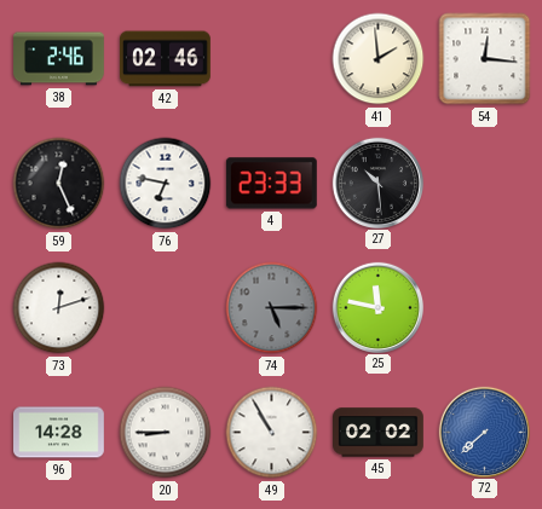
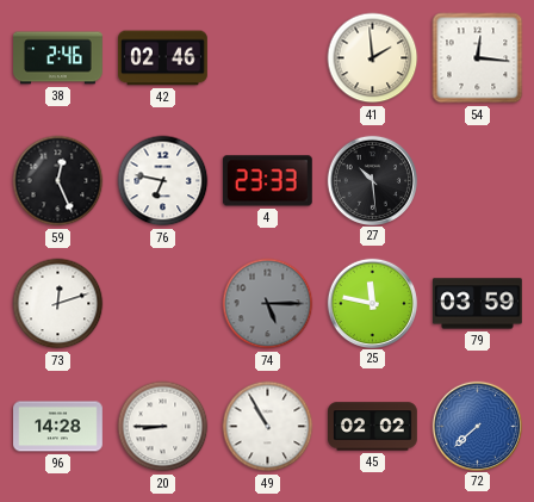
79: none -> 03:59 (477, 304)
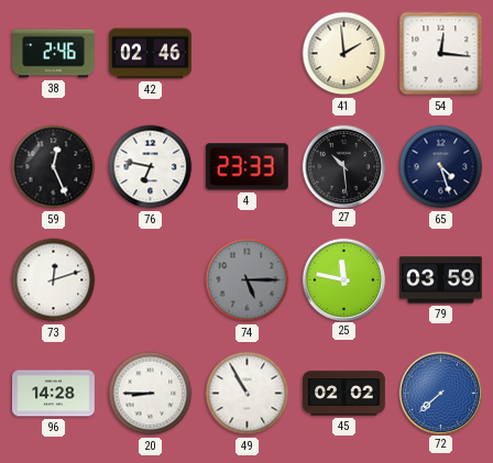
65: none -> 4:27 (441, 167)
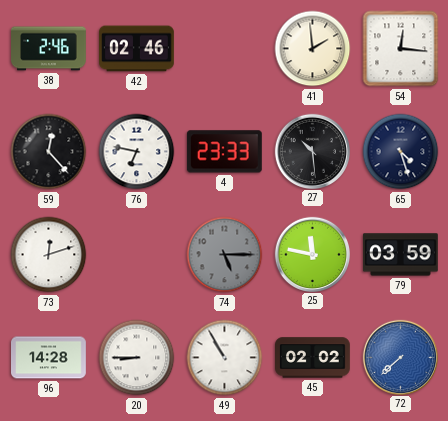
59: 12:26 -> 12:23 (49, 152)
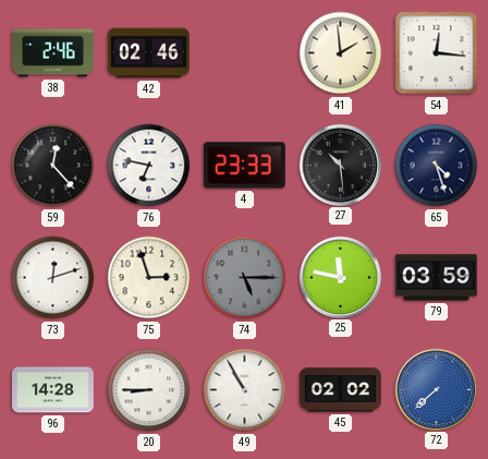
75: none -> 2:57 (149, 278)
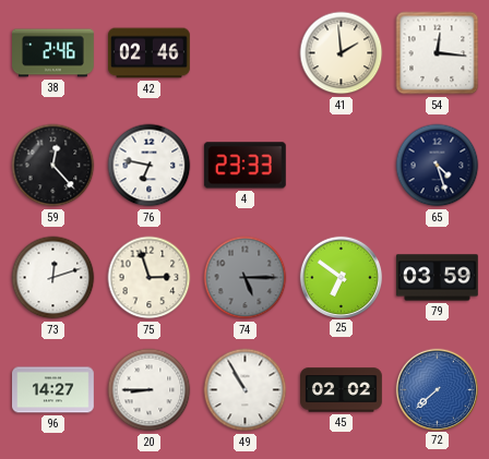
27: 10:29 -> none (340, 165)
25: 11:47 -> 6:51 (341, 277)
96: 14:28 -> 14:27 (53, 390)
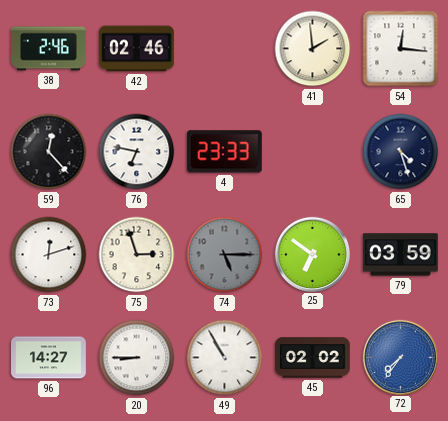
72: 7:38 -> 7:36 (400, 357)
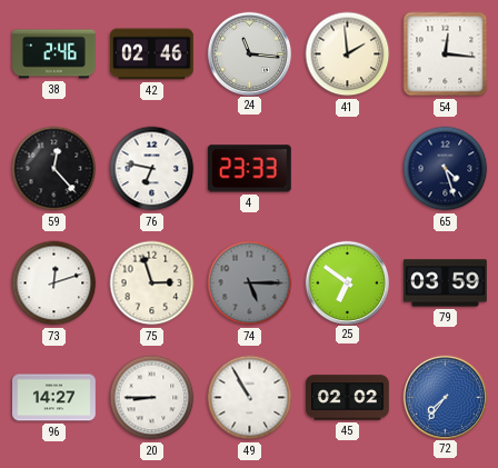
24: none -> 11:16 (249, 53)
